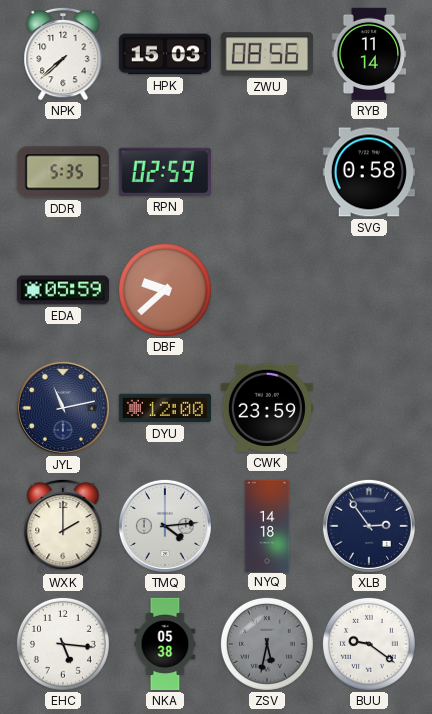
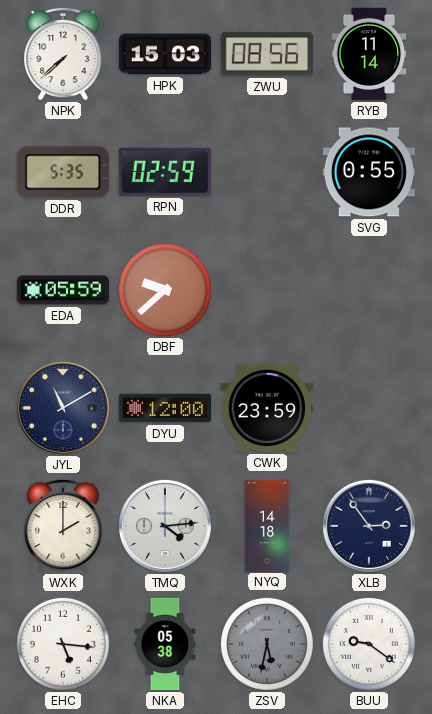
SVG: 0:58 -> 0:55 (369, 172)
JYL: 11:13 -> 11:10 (63, 408)
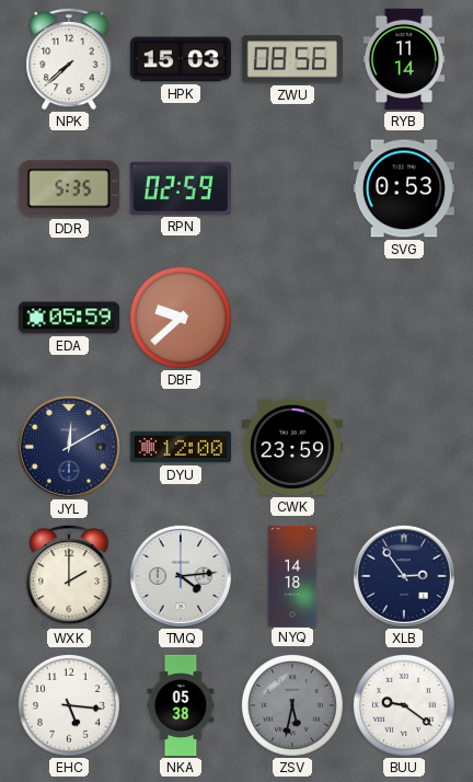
SVG: 0:55 -> 0:53 (404, 188)
JYL: 11:10 -> 12:10 (69, 447)
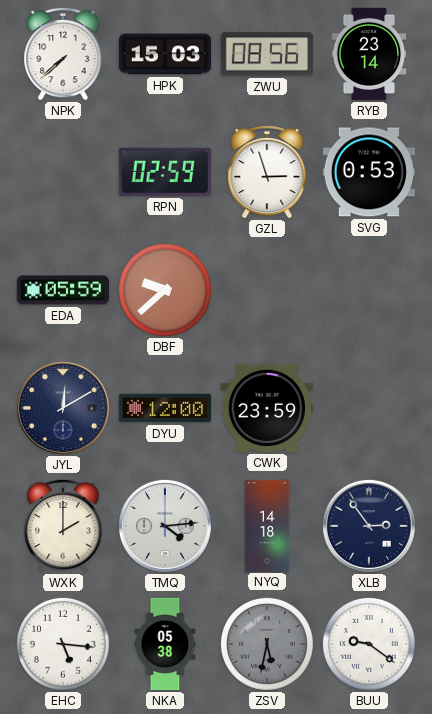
RYB: 11:14 -> 23:14 (369, 54)
DDR: 5:35 -> none (69, 188)
GZL: none -> 2:57 (267, 172)
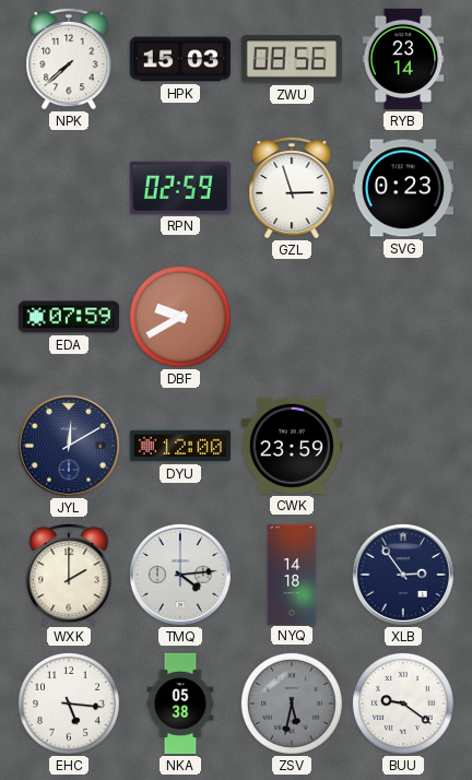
SVG: 0:53 -> 0:23 (403, 188)
EDA: 05:59 -> 07:59 (68, 317)
DBF: 9:38 -> 9:40 (180, 317)
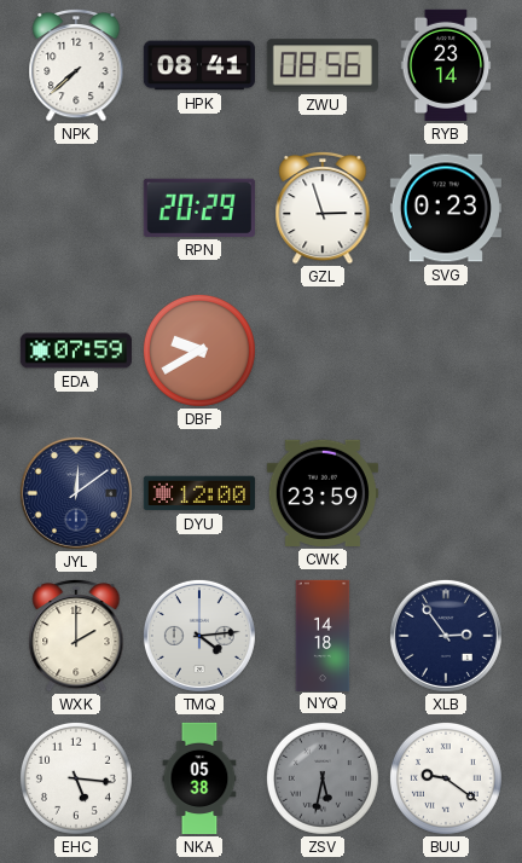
HPK: 15:03 -> 08:41 (199, 65)
RPN: 02:59 -> 20:29 (199, 208)
JYL: 12:10 -> 12:09 (76, 493)
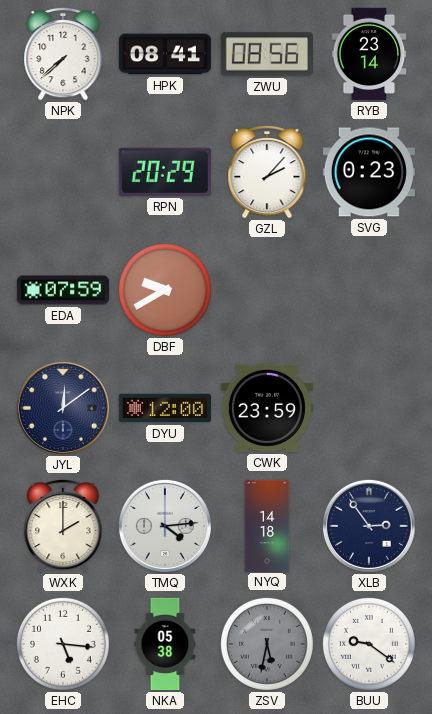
GZL: 2:57 -> 2:07 (267, 172)
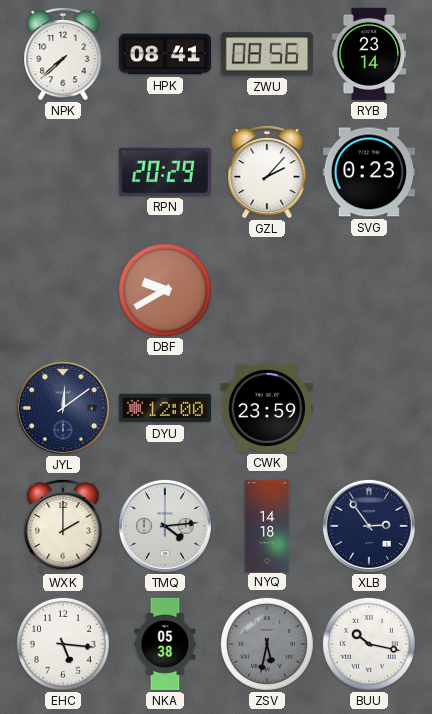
EDA: 07:59 -> none (62, 290)
BUU: 9:21 -> 10:17 (369, 644)
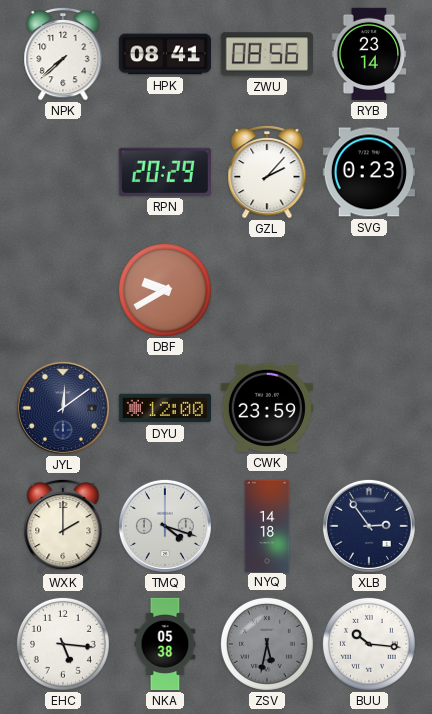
TMQ: 4:14 -> 4:18 (165, 526)
BUU: 10:17 -> 10:16 (369, 644)
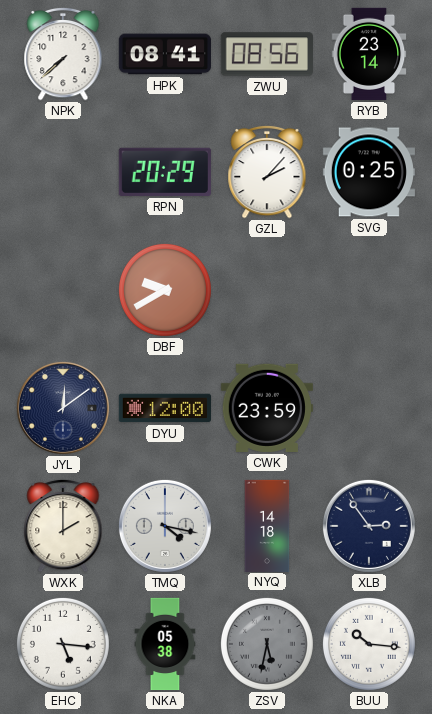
SVG: 0:23 -> 0:25 (369, 172)
TMQ: 4:18 -> 4:17 (165, 526)
